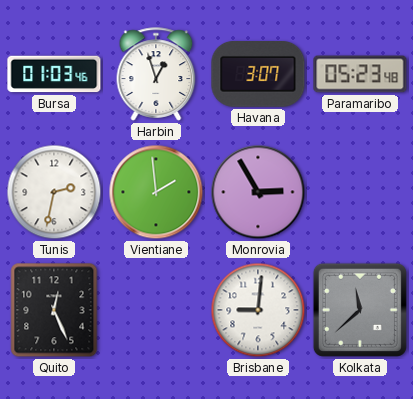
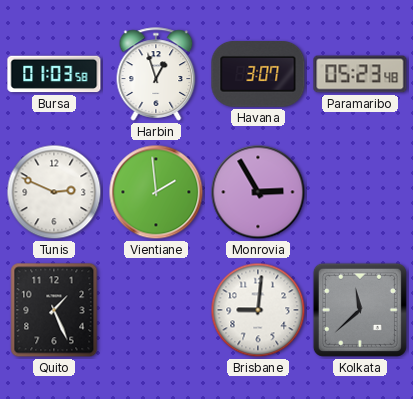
Bursa: 01:03:46 -> 01:03:58 (54, 74)
Tunis: 2:32 -> 2:49 (54, 192)
Quito: 12:26 -> 1:26 (54, 310)
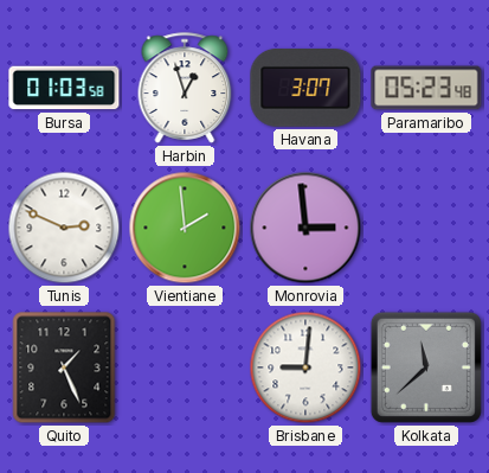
Monrovia: 2:55 -> 2:59 (305, 228)
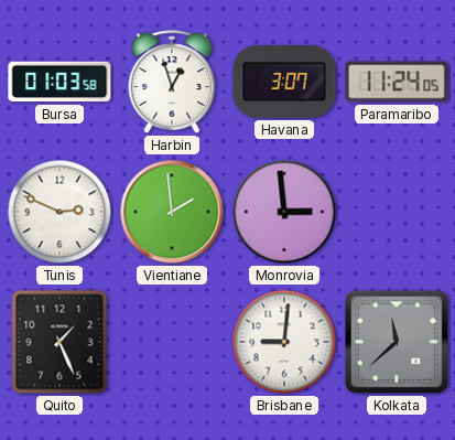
Paramaribo: 05:23 -> 11:24 (397, 82)
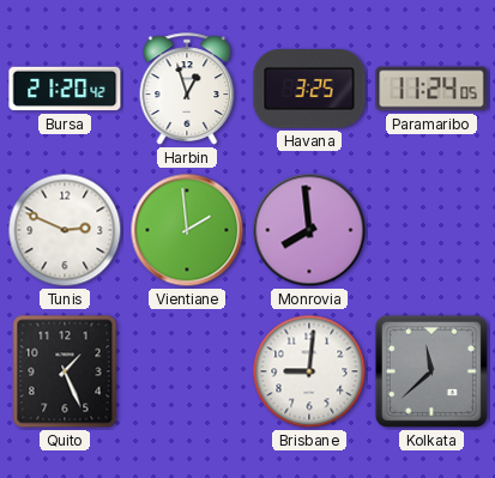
Bursa: 01:03 -> 21:20 (65, 89)
Havana: 3:07 -> 3:25 (309, 90)
Monrovia: 2:59 -> 7:59 (309, 230)
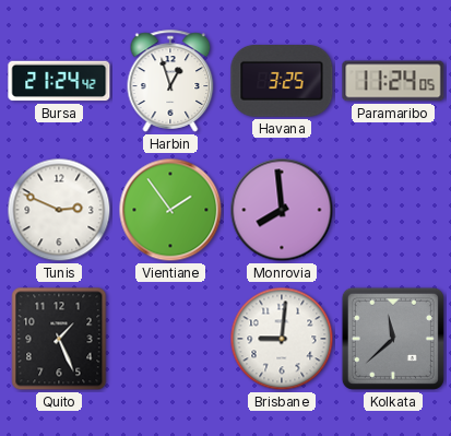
Bursa: 21:20 -> 21:24 (59, 81)
Vientiane: 1:59 -> 1:54 (170, 210)
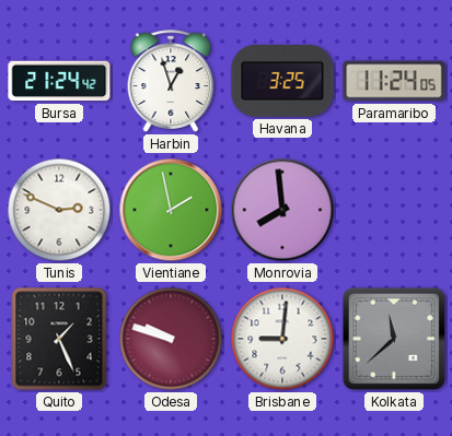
Vientiane: 1:54 -> 1:58 (171, 210)
Odesa: none -> 9:48 (171, 339)
